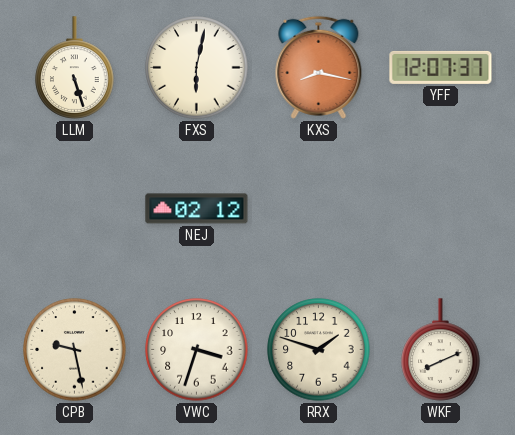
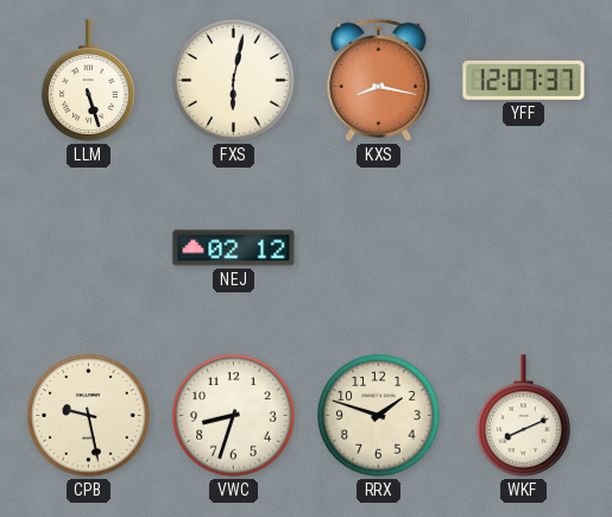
VWC: 3:33 -> 8:33 (234, 416)
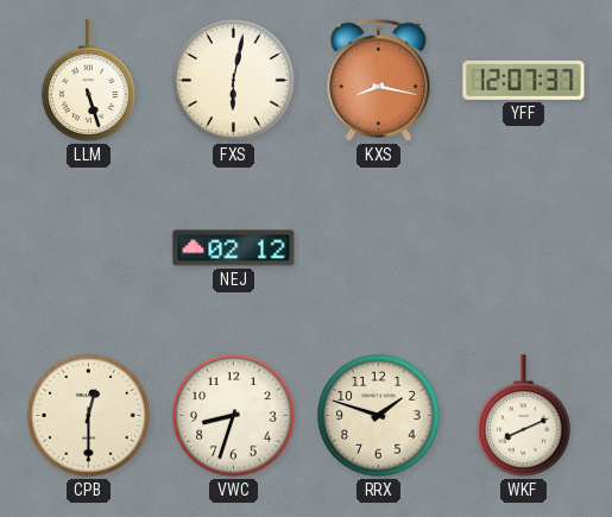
CPB: 9:28 -> 12:30 (89, 416)
